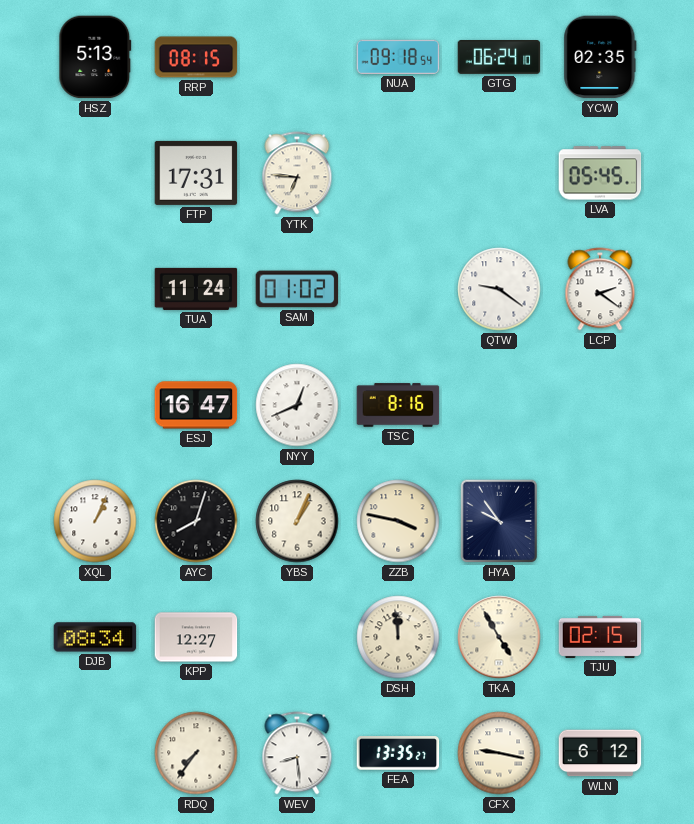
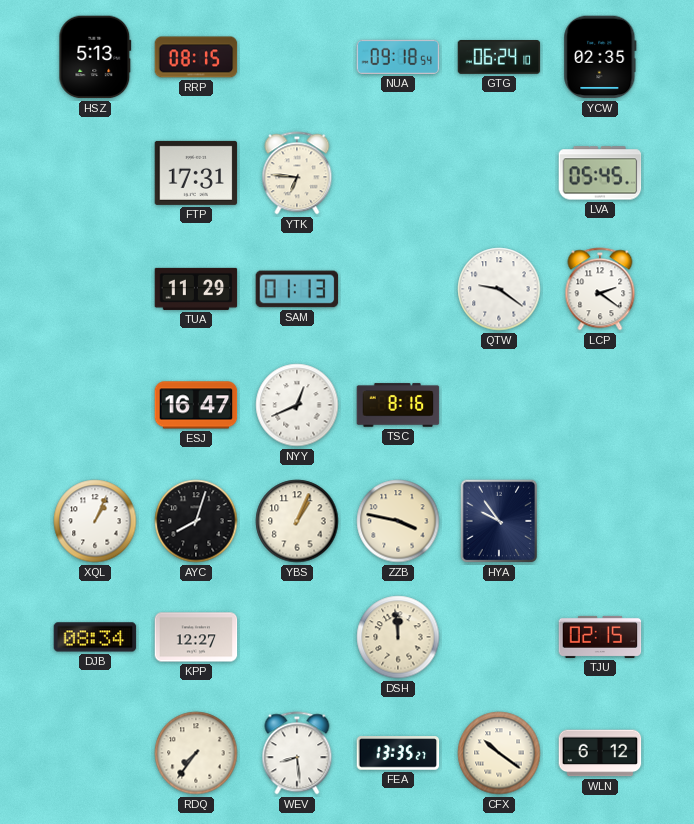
TUA: 11:24 -> 11:29 (196, 289)
SAM: 01:02 -> 01:13 (297, 289)
TKA: 4:55 -> none (499, 637)
CFX: 9:17 -> 10:21 (499, 753)
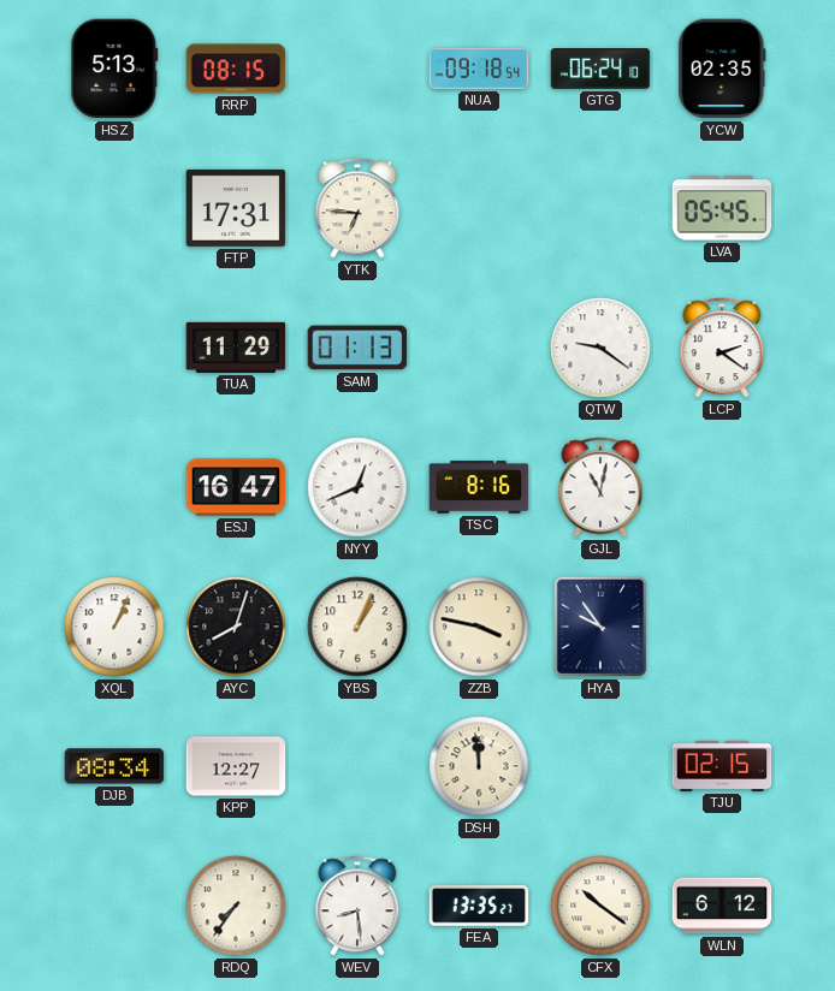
GJL: none -> 11:02 (600, 487)
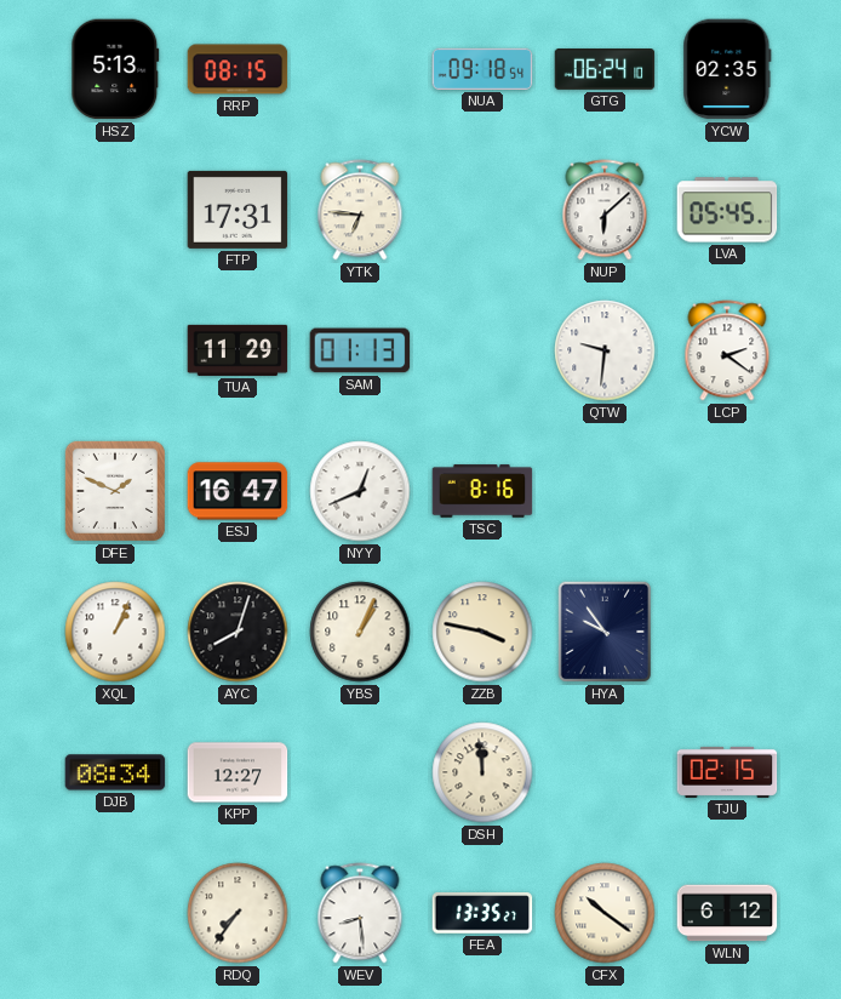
NUP: none -> 6:08 (605, 210)
QTW: 9:21 -> 9:31 (605, 350)
DFE: none -> 1:49 (115, 491)
GJL: 11:02 -> none (600, 487)
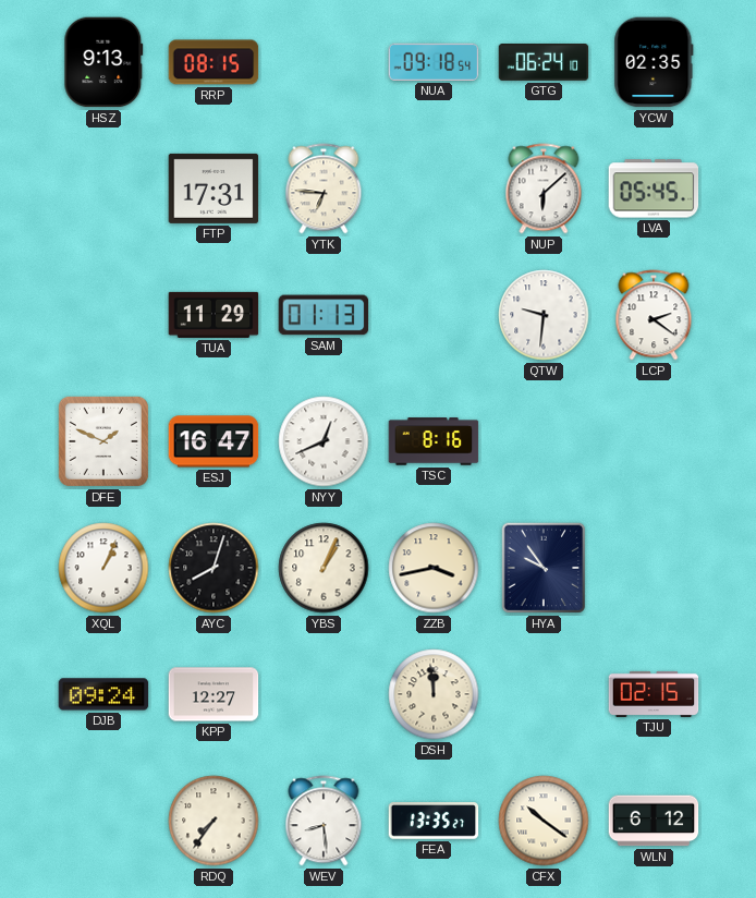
HSZ: 5:13 -> 9:13 (103, 62)
ZZB: 3:47 -> 3:43 (434, 568)
DJB: 08:34 -> 09:24 (103, 694)
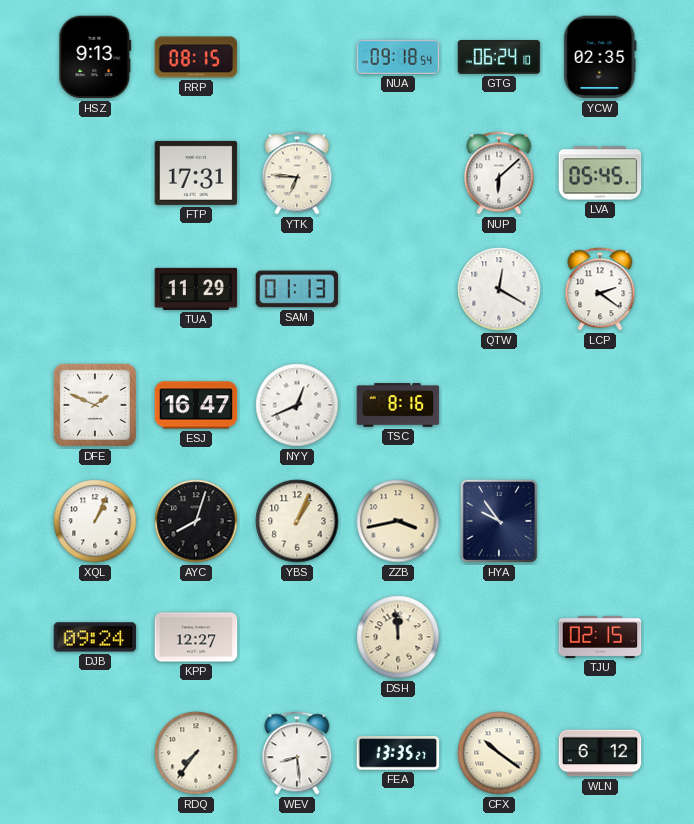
QTW: 9:31 -> 12:20 (499, 289)
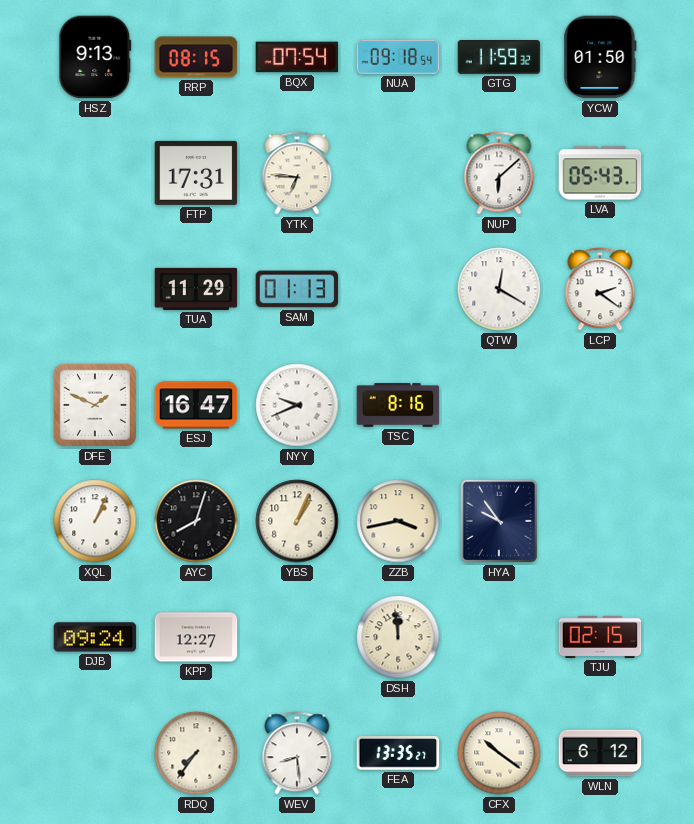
BQX: none -> 07:54 (297, 57)
GTG: 06:24 -> 11:59 (499, 58)
YCW: 02:35 -> 01:50 (600, 57)
LVA: 05:45 -> 05:43 (600, 173)
NYY: 12:41 -> 9:41 (297, 405)
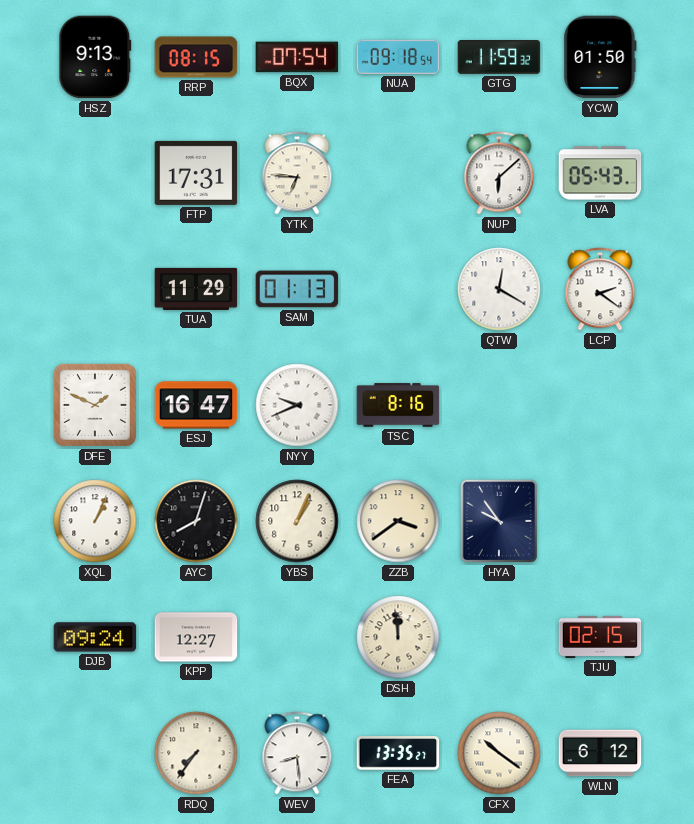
ZZB: 3:43 -> 3:39 (398, 521)
